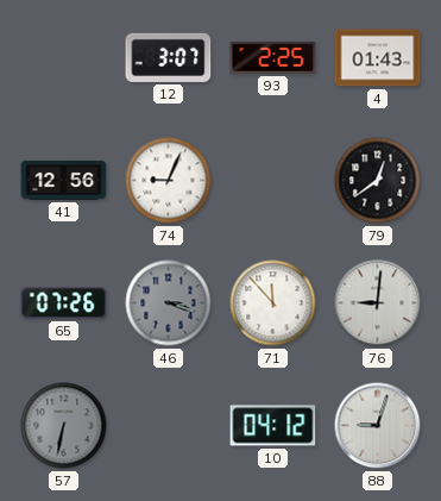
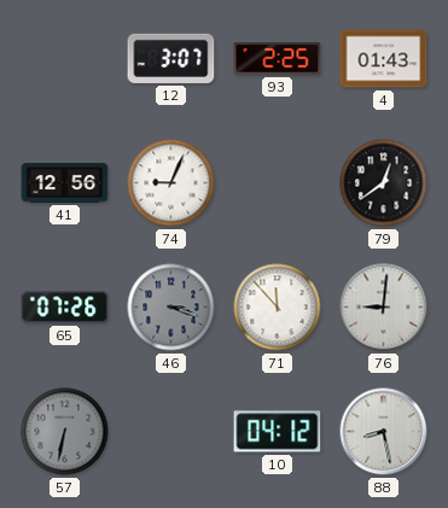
88: 9:03 -> 8:28 (384, 432)
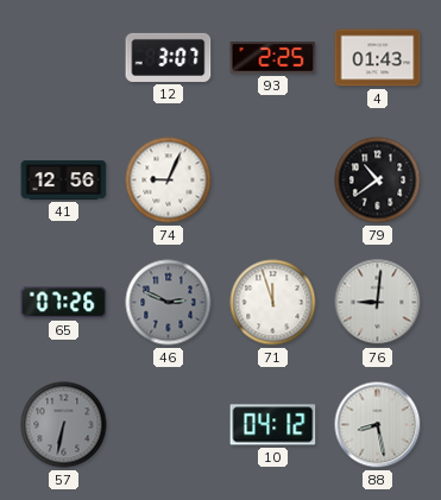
79: 12:39 -> 10:39 (378, 181)
46: 3:18 -> 2:49 (169, 303)
71: 11:53 -> 11:57 (273, 303)
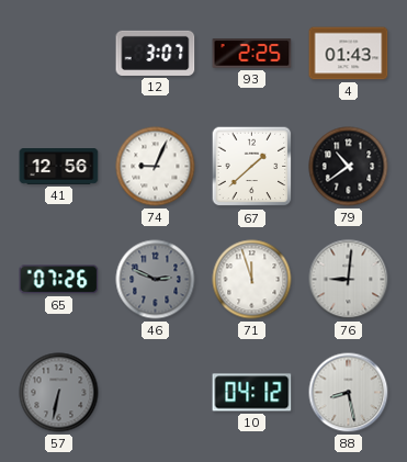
67: none -> 1:38 (252, 167)
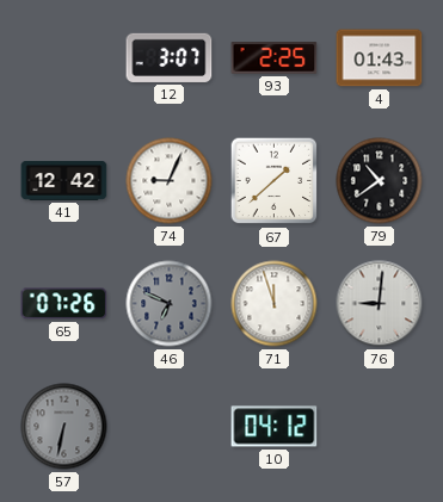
41: 12:56 -> 12:42 (64, 181)
46: 2:49 -> 6:49 (170, 304)
88: 8:28 -> none (349, 393)
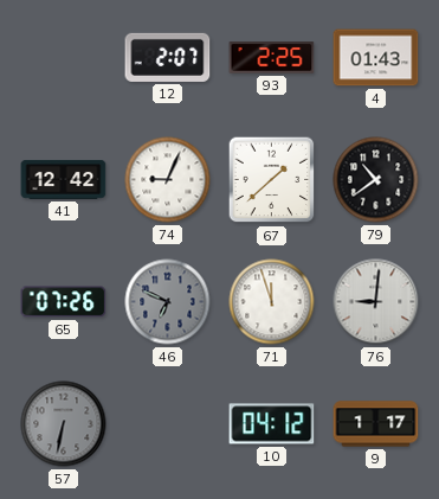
12: 3:07 -> 2:07 (168, 57)
9: none -> 1:17 (376, 424)
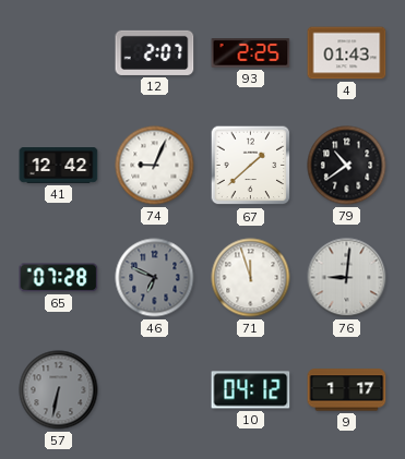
65: 07:26 -> 07:28 (59, 278)
